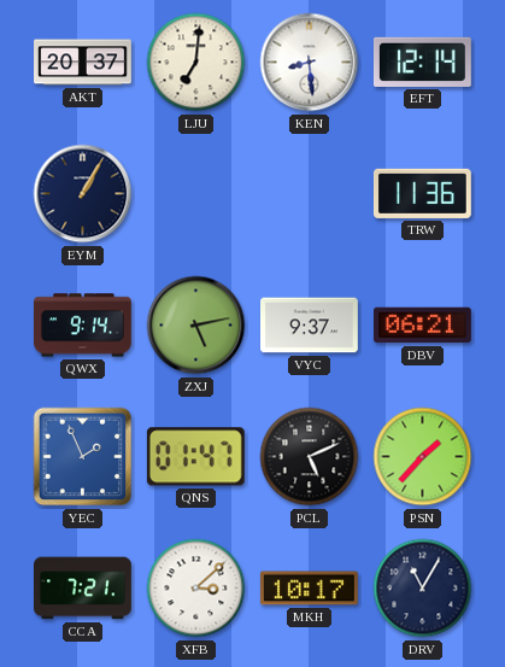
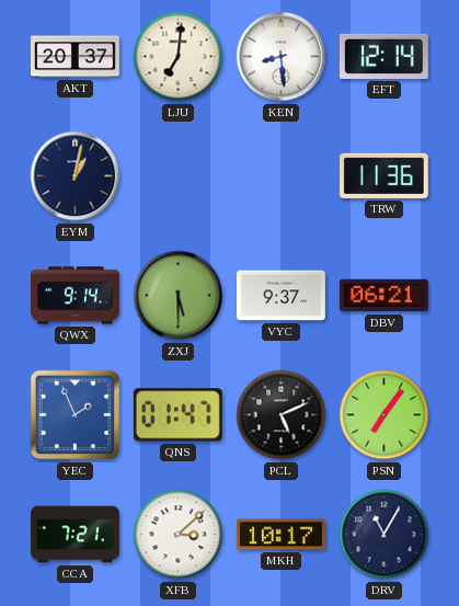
EYM: 1:05 -> 1:02 (76, 176)
ZXJ: 5:13 -> 5:30 (179, 296)
PSN: 1:37 -> 7:06 (385, 415)
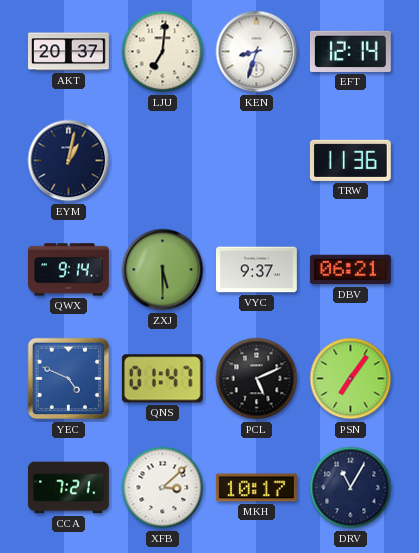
KEN: 8:29 -> 8:33 (257, 52)
YEC: 1:56 -> 4:49 (69, 379)
